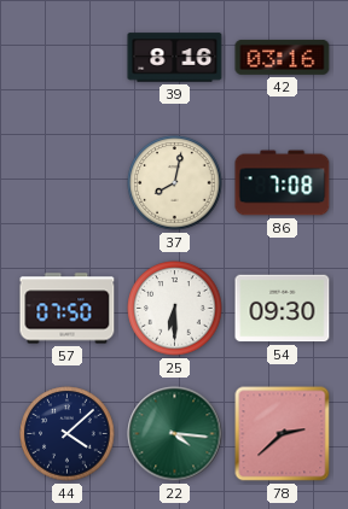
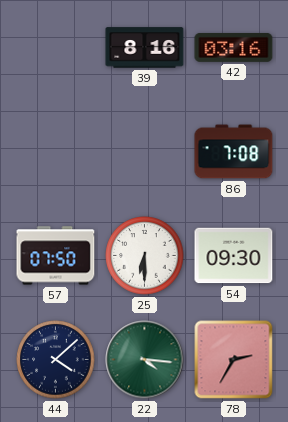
37: 8:02 -> none (175, 183)
78: 2:38 -> 2:35 (234, 360)
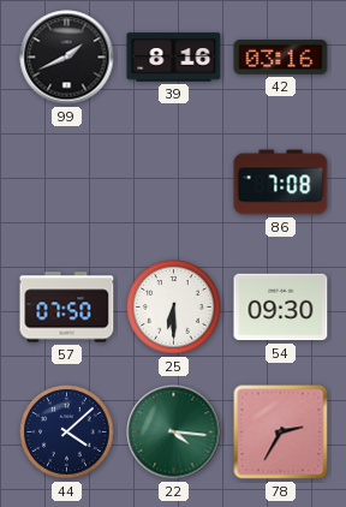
99: none -> 1:41 (67, 58)
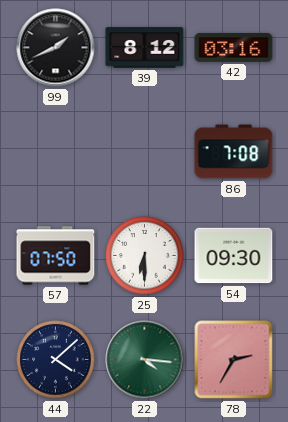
39: 8:16 -> 8:12 (145, 48)
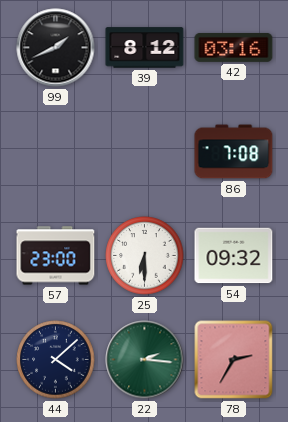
57: 07:50 -> 23:00 (56, 256)
54: 09:30 -> 09:32 (234, 256)
22: 4:16 -> 2:16 (145, 360)
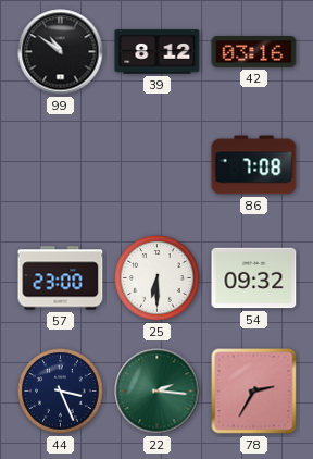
99: 1:41 -> 10:51 (61, 52)
44: 4:08 -> 3:26 (61, 392)
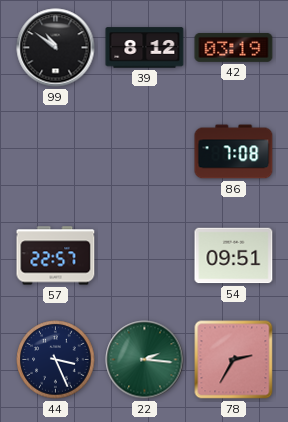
42: 03:16 -> 03:19 (234, 47)
57: 23:00 -> 22:57 (56, 256)
25: 6:30 -> none (158, 278)
54: 09:32 -> 09:51 (234, 256)
